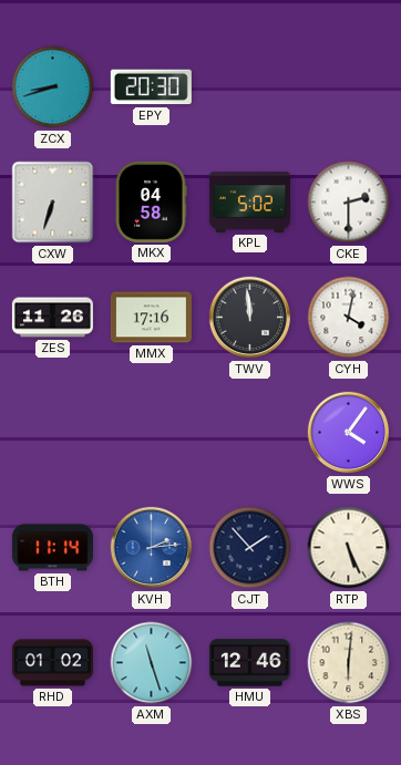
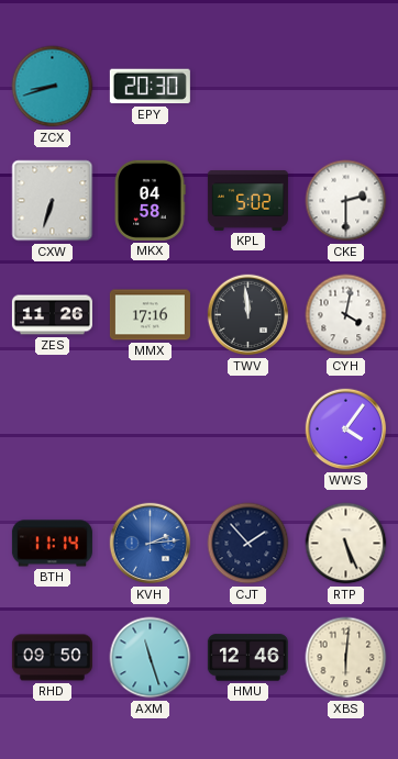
RHD: 01:02 -> 09:50 (52, 658)
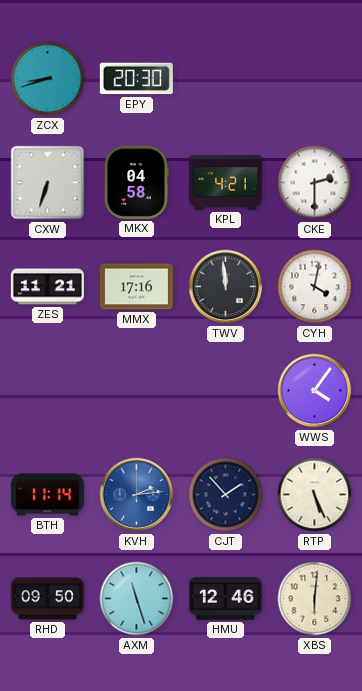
KPL: 5:02 -> 4:21 (225, 183)
ZES: 11:26 -> 11:21 (47, 287)
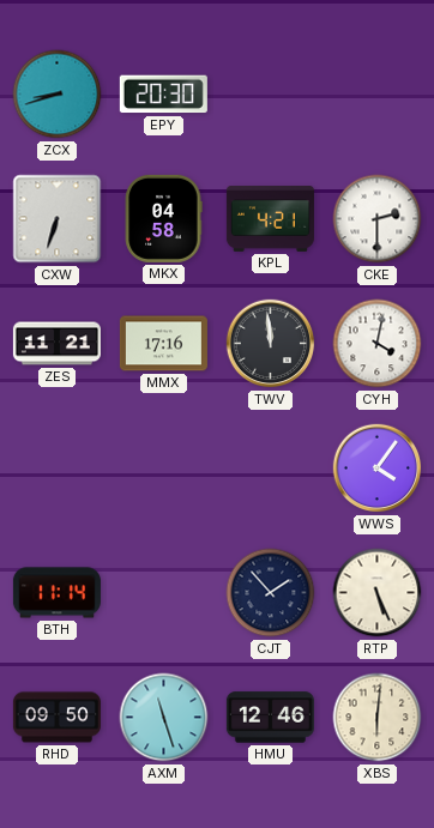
KVH: 2:14 -> none (137, 495)
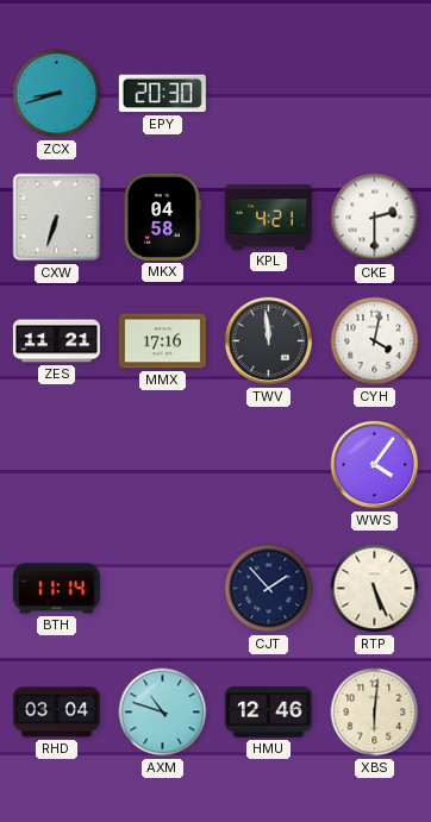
RHD: 09:50 -> 03:04 (56, 713)
AXM: 11:27 -> 10:48 (163, 713)
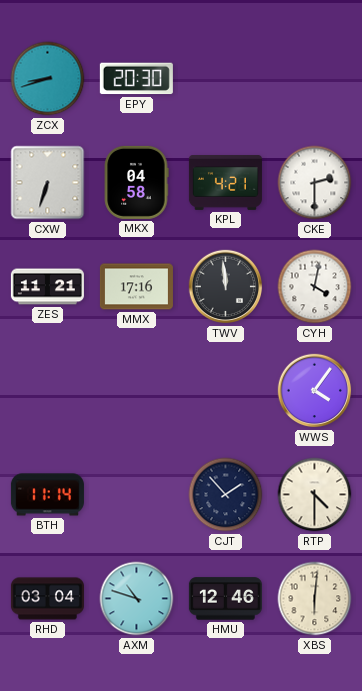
RTP: 5:26 -> 4:30 (315, 495)
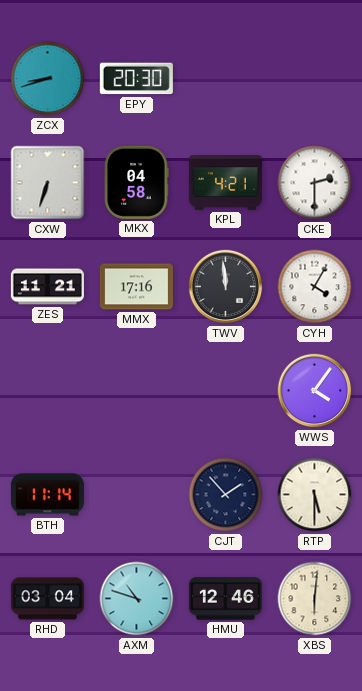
CYH: 4:02 -> 4:05 (315, 287)
RTP: 4:30 -> 5:30 (315, 495)
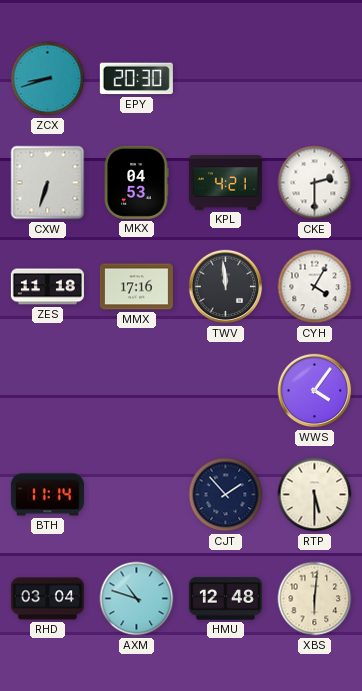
MKX: 04:58 -> 04:53 (136, 182)
ZES: 11:21 -> 11:18 (47, 287)
HMU: 12:46 -> 12:48 (225, 599)
